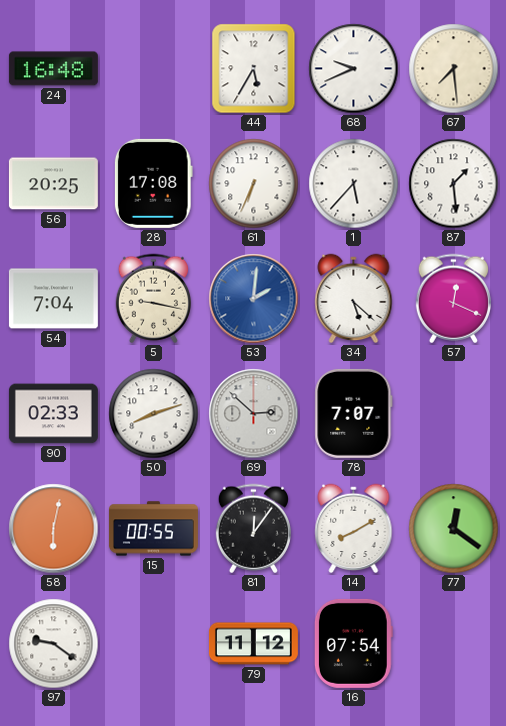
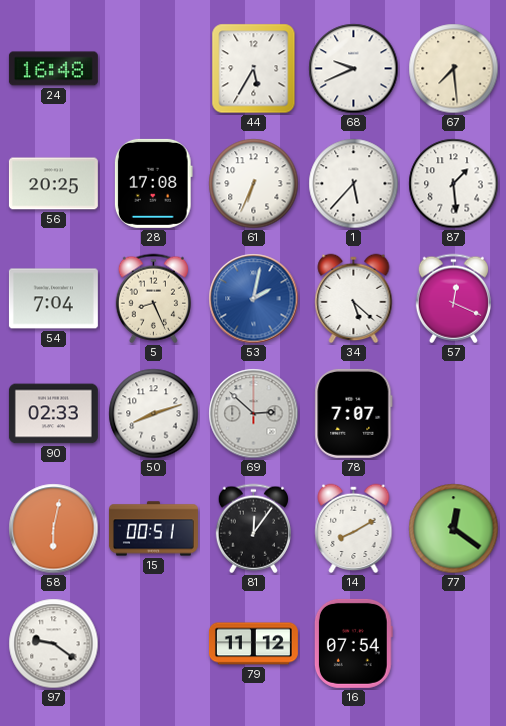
5: 9:17 -> 8:26 (153, 299)
53: 2:01 -> 2:02 (254, 299)
15: 00:55 -> 00:51 (153, 529)
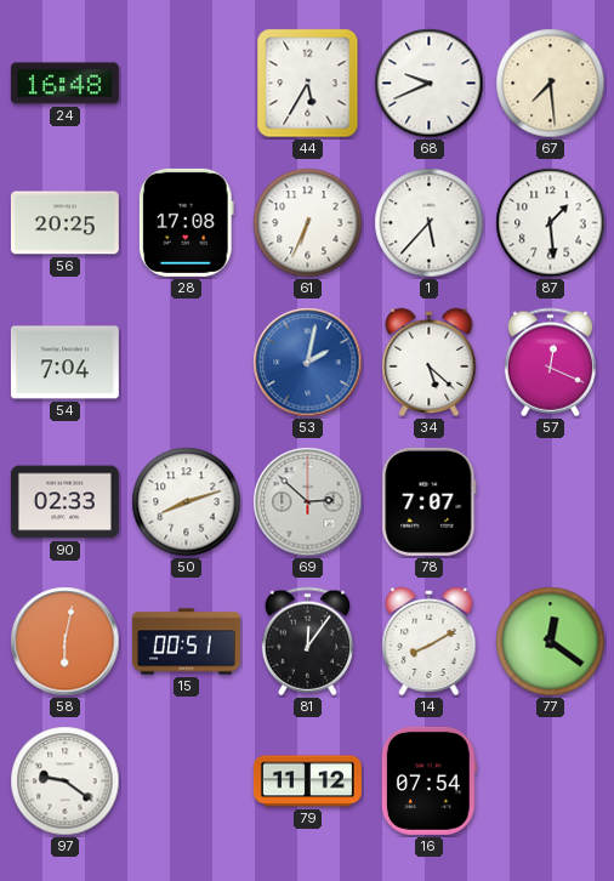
5: 8:26 -> none (153, 299)
